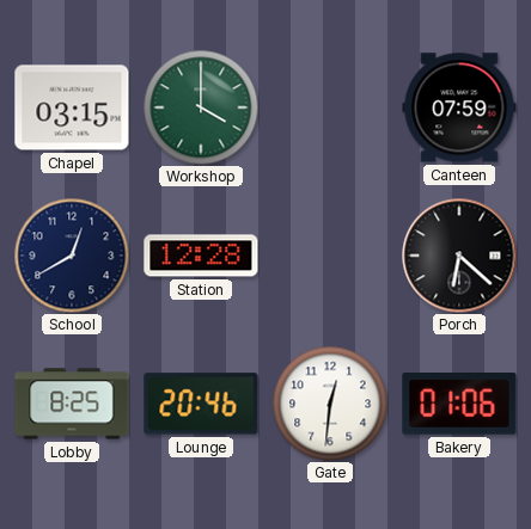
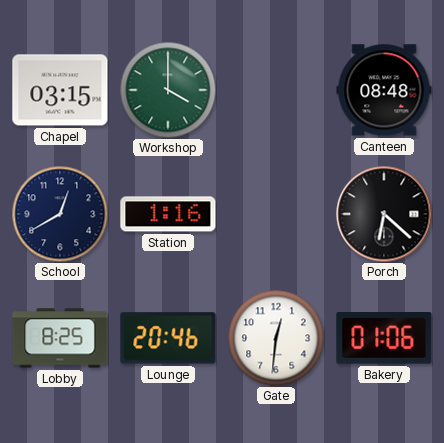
Canteen: 07:59 -> 08:48 (384, 90)
Station: 12:28 -> 1:16 (168, 214)
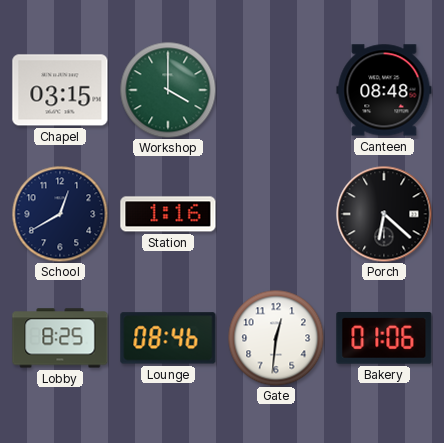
Lounge: 20:46 -> 08:46 (168, 338)
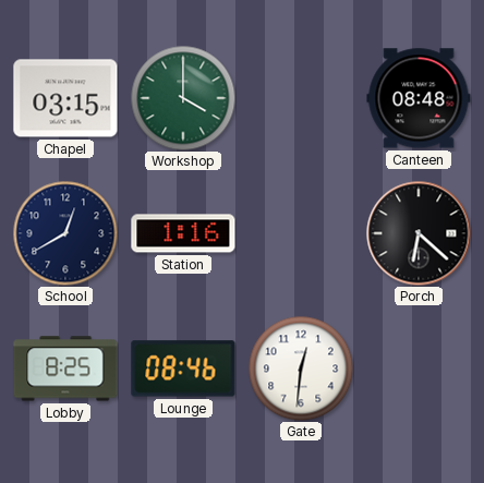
Bakery: 01:06 -> none (384, 339)
